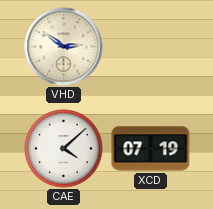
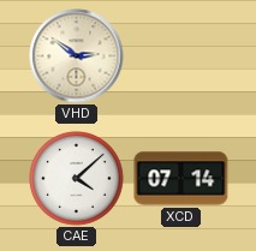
XCD: 07:19 -> 07:14 (181, 179)
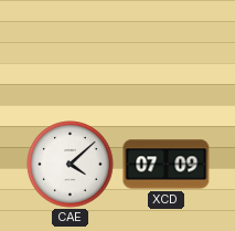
VHD: 2:51 -> none (77, 56)
XCD: 07:14 -> 07:09 (167, 165)
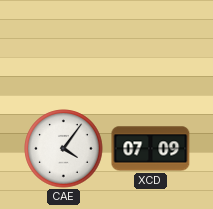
CAE: 4:08 -> 4:06 (64, 149)
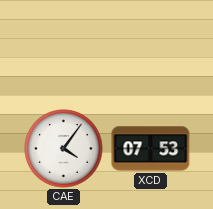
XCD: 07:09 -> 07:53 (151, 149)
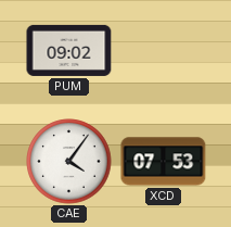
PUM: none -> 09:02 (69, 50)
